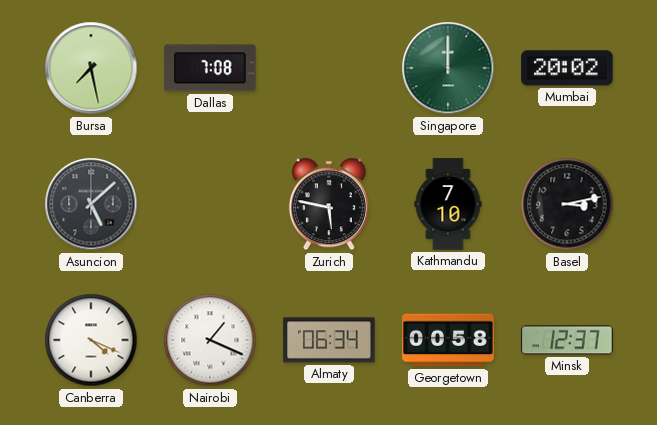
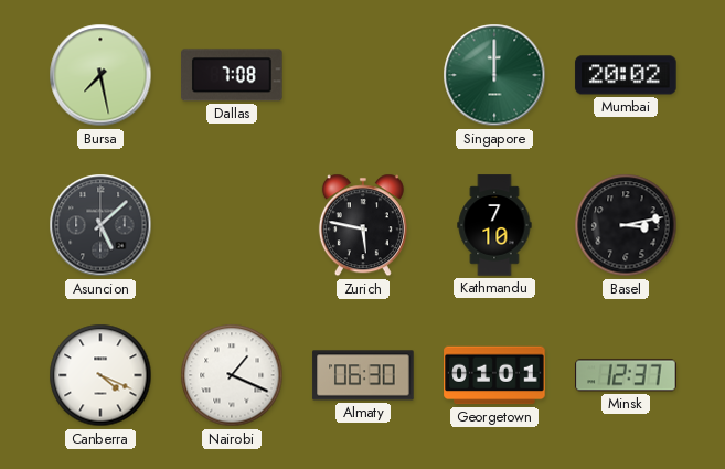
Almaty: 06:34 -> 06:30 (363, 375)
Georgetown: 00:58 -> 01:01 (494, 375)
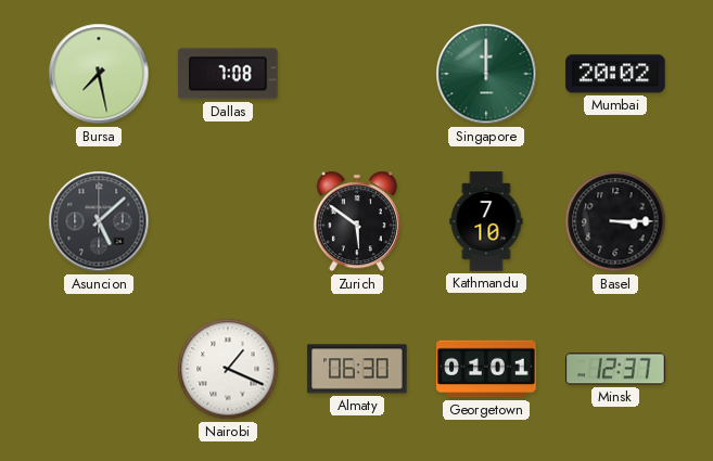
Zurich: 5:47 -> 5:51 (357, 221)
Basel: 3:13 -> 3:15 (615, 221)
Canberra: 4:19 -> none (100, 375)
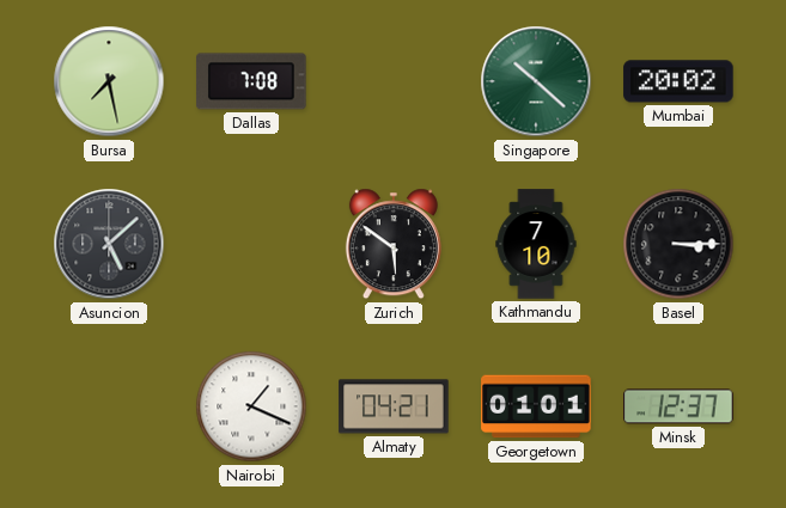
Singapore: 12:00 -> 10:22 (536, 81)
Almaty: 06:30 -> 04:21 (394, 406)
